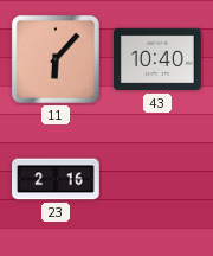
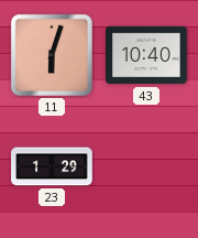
11: 6:07 -> 6:03 (52, 55)
23: 2:16 -> 1:29 (53, 166)
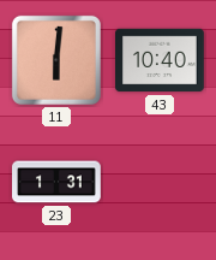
11: 6:03 -> 6:01 (56, 60)
23: 1:29 -> 1:31 (58, 182)
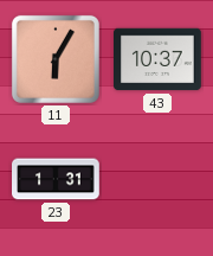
11: 6:01 -> 6:05 (56, 59)
43: 10:40 -> 10:37 (159, 59)
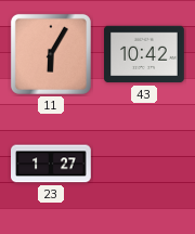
43: 10:37 -> 10:42 (145, 54)
23: 1:31 -> 1:27 (52, 164)
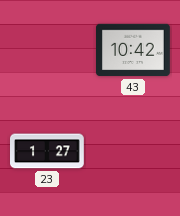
11: 6:05 -> none (51, 54)
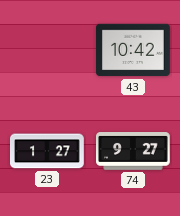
74: none -> 9:27 (134, 152)
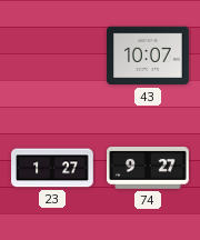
43: 10:42 -> 10:07 (149, 56)
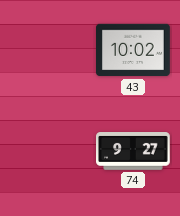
43: 10:07 -> 10:02 (134, 50)
23: 1:27 -> none (53, 168)
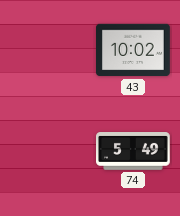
74: 9:27 -> 5:49 (134, 152)
